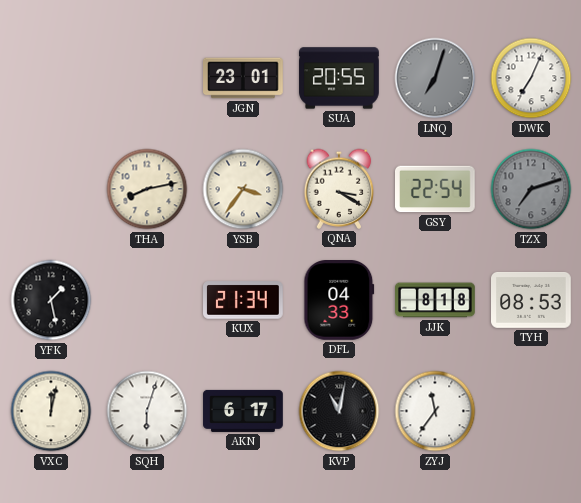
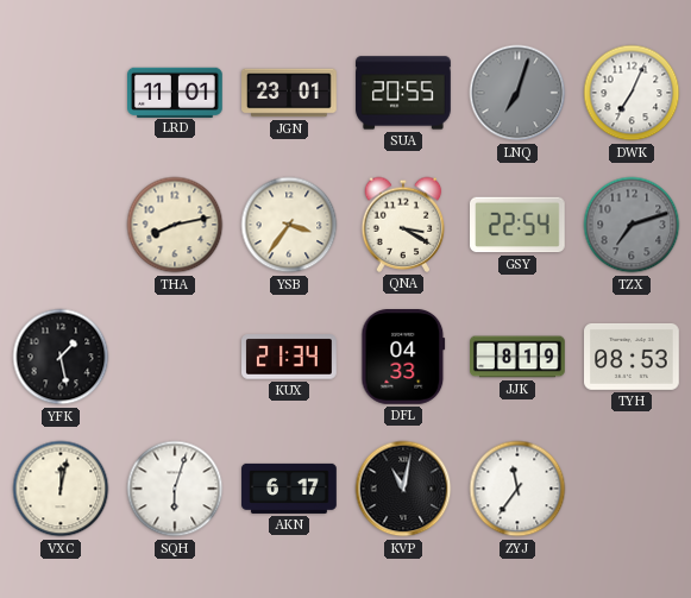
LRD: none -> 11:01 (176, 92)
JJK: 8:18 -> 8:19 (517, 357)
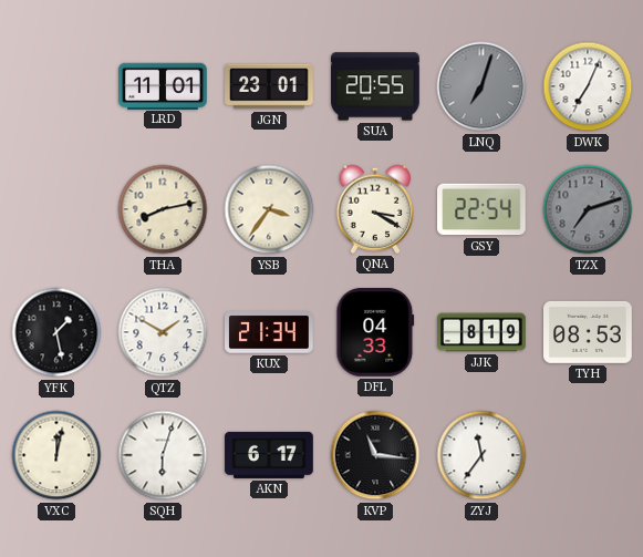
QTZ: none -> 1:50 (163, 332)
KVP: 11:02 -> 11:16 (375, 455)
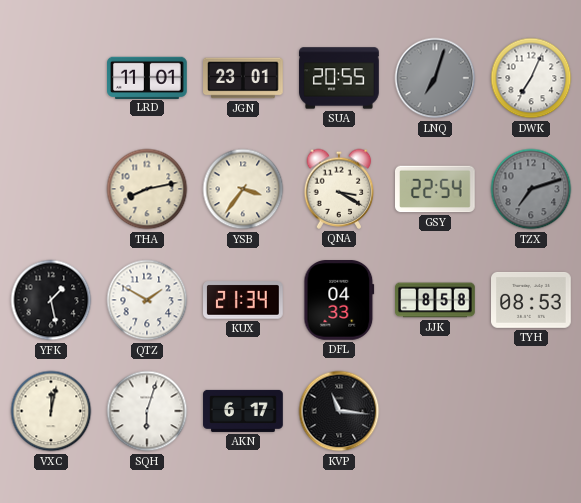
JJK: 8:19 -> 8:58 (435, 300)
ZYJ: 11:36 -> none (481, 455)
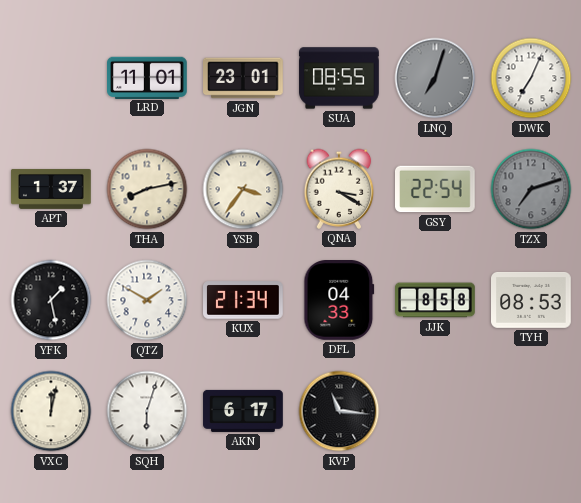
SUA: 20:55 -> 08:55 (339, 78)
APT: none -> 1:37 (51, 189)
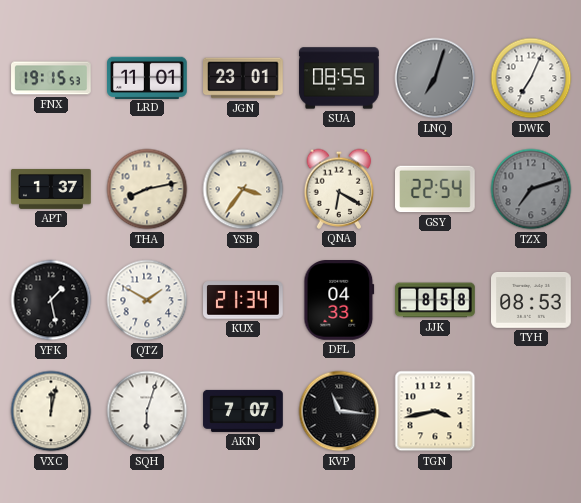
FNX: none -> 19:15 (51, 78)
QNA: 3:20 -> 6:20 (339, 189)
AKN: 6:17 -> 7:07 (243, 411)
TGN: none -> 3:43 (435, 411)
